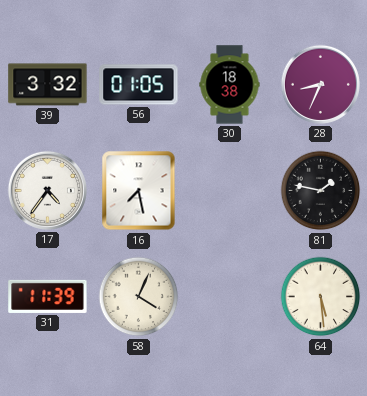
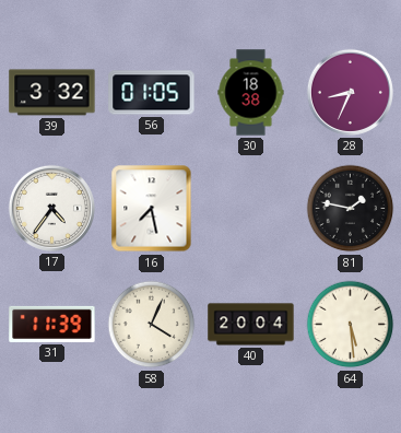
40: none -> 20:04 (251, 325)
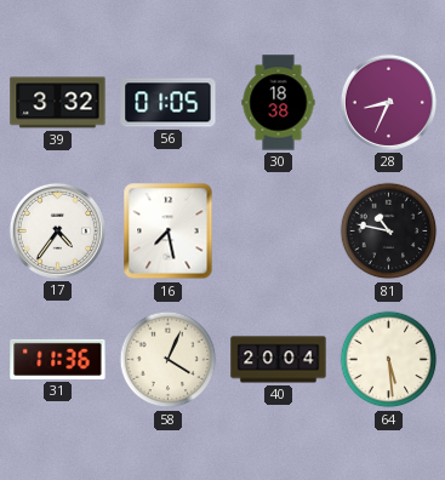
81: 1:47 -> 10:47 (389, 232)
31: 11:39 -> 11:36 (58, 359)
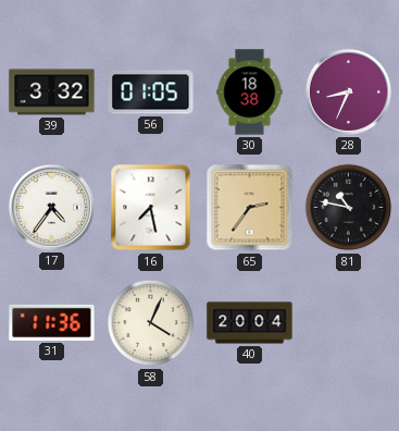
65: none -> 2:36 (250, 208)
64: 5:29 -> none (389, 360)
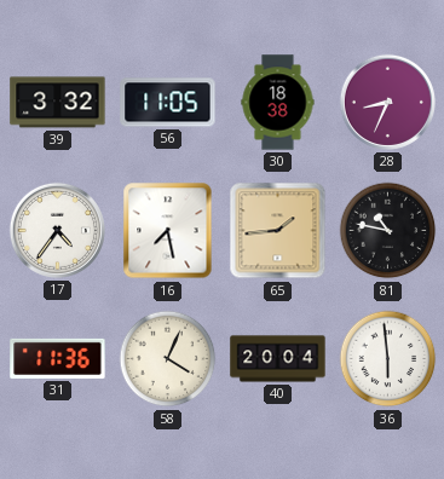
56: 01:05 -> 11:05 (168, 103)
65: 2:36 -> 1:44 (278, 231)
36: none -> 5:59 (388, 359)
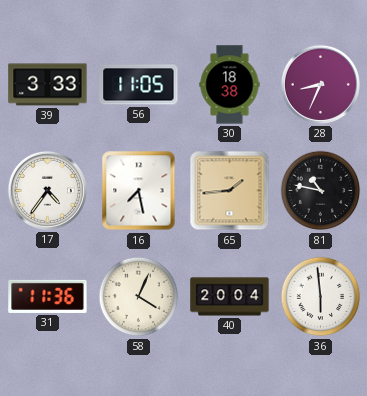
39: 3:32 -> 3:33 (48, 85)
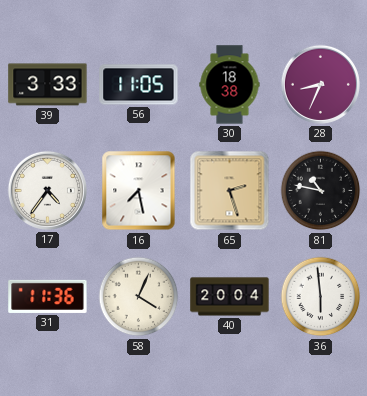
65: 1:44 -> 2:27 (230, 191)
